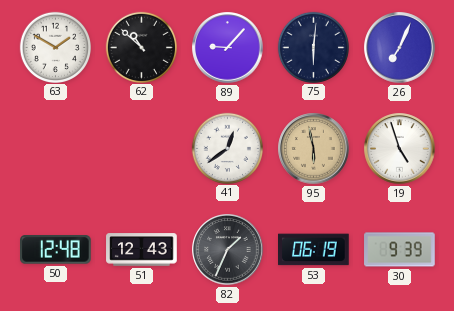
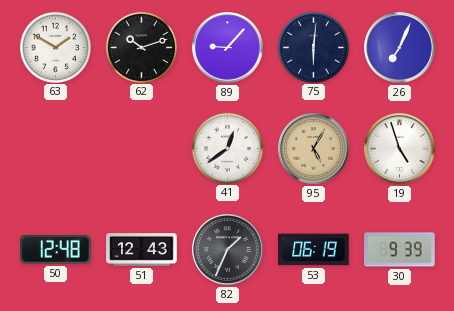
62: 10:52 -> 10:12 (141, 47)
95: 5:58 -> 5:05 (314, 149)
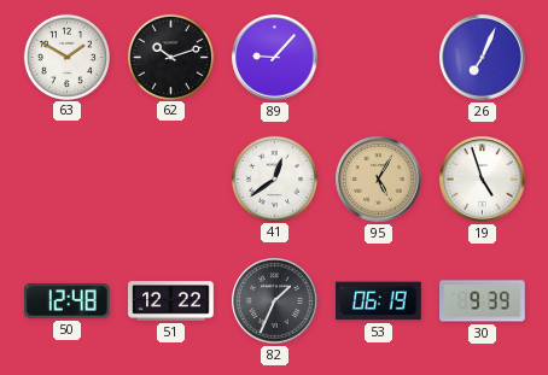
75: 6:01 -> none (313, 47)
51: 12:43 -> 12:22 (171, 301)
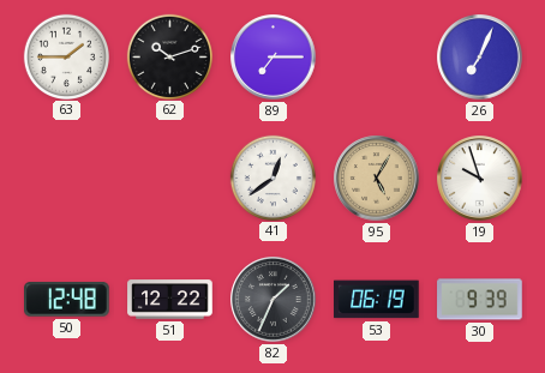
63: 1:50 -> 1:45 (66, 56)
89: 9:07 -> 7:15 (274, 58)
19: 4:57 -> 9:57 (480, 179)
